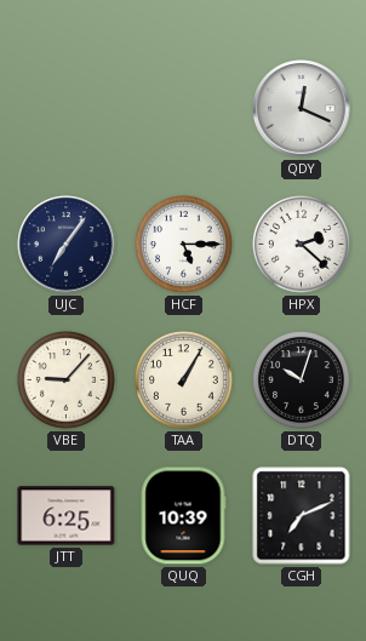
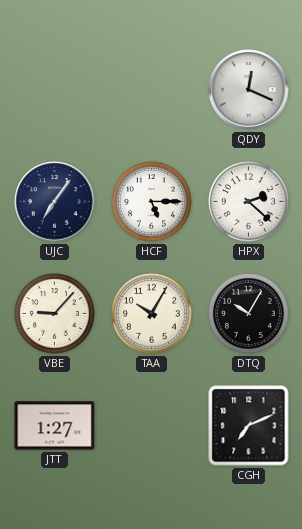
TAA: 1:05 -> 10:05 (152, 314)
DTQ: 10:03 -> 10:05 (249, 314)
JTT: 6:25 -> 1:27 (55, 426)
QUQ: 10:39 -> none (183, 516)
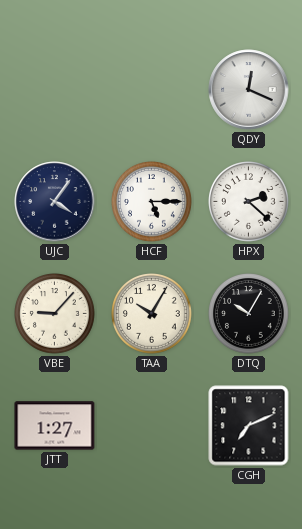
UJC: 7:06 -> 4:06 (55, 202)
